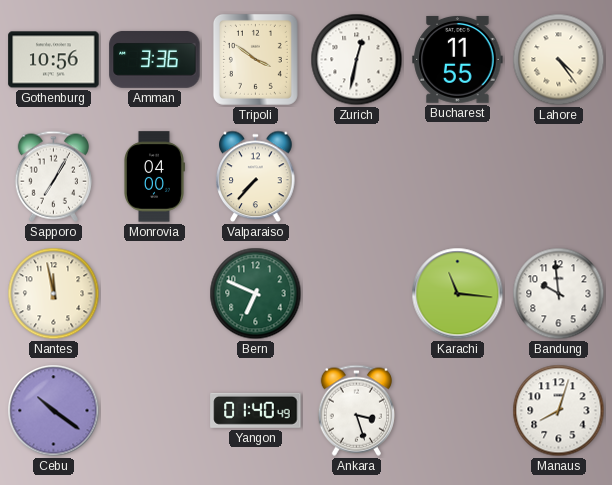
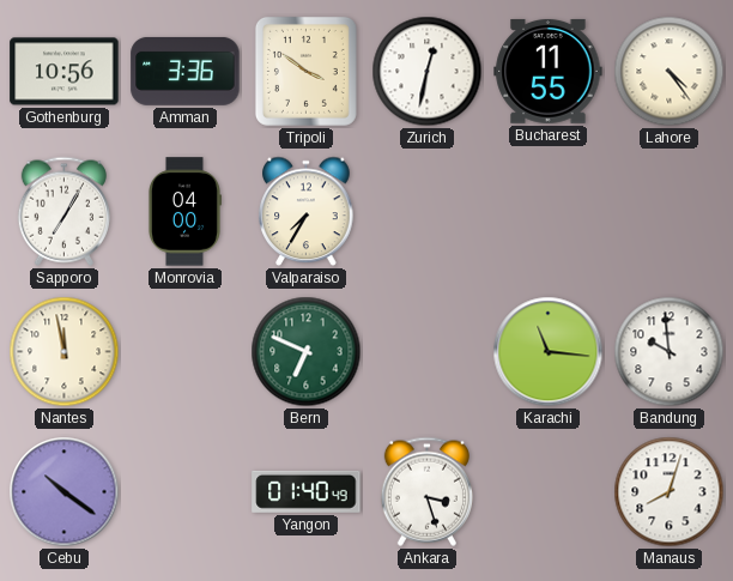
Valparaiso: 7:37 -> 7:35 (307, 212)
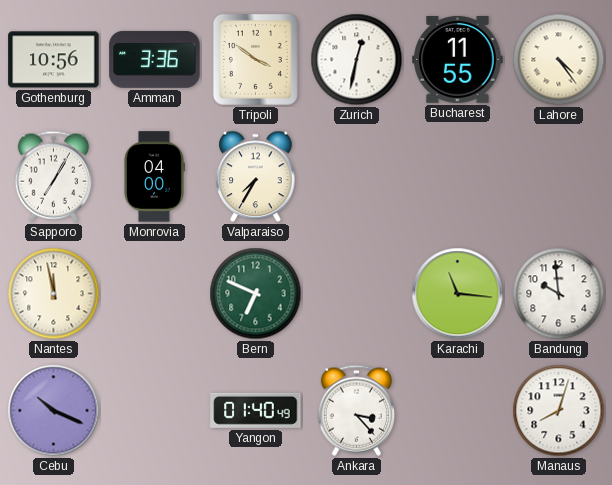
Cebu: 10:21 -> 10:19 (54, 411)
Ankara: 3:27 -> 3:23 (356, 410)
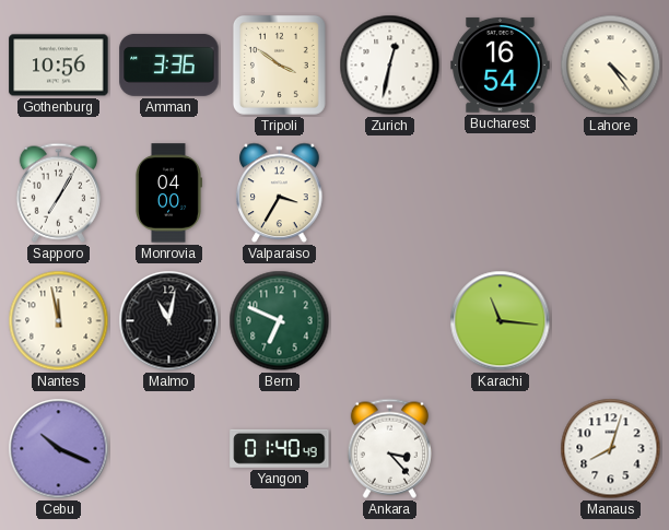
Bucharest: 11:55 -> 16:54 (501, 66)
Valparaiso: 7:35 -> 3:35 (280, 193)
Malmo: none -> 11:02 (169, 321)
Bandung: 9:59 -> none (559, 294)
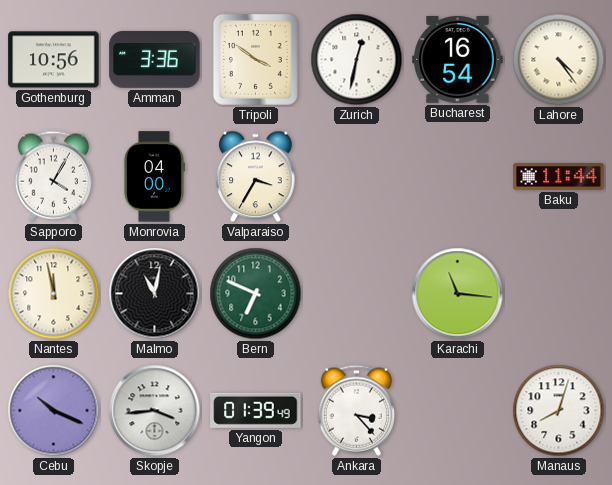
Sapporo: 7:05 -> 4:05 (53, 176)
Baku: none -> 11:44 (559, 177)
Skopje: none -> 3:44 (155, 411)
Yangon: 01:40 -> 01:39 (256, 410)
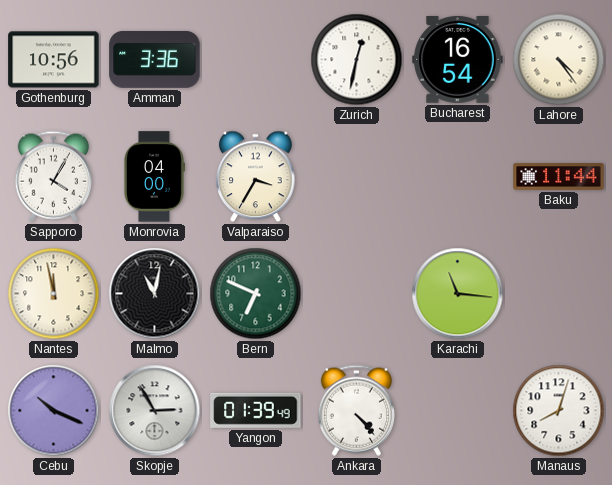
Tripoli: 3:51 -> none (255, 59)
Skopje: 3:44 -> 2:55 (155, 411)
Ankara: 3:23 -> 4:23 (356, 410)
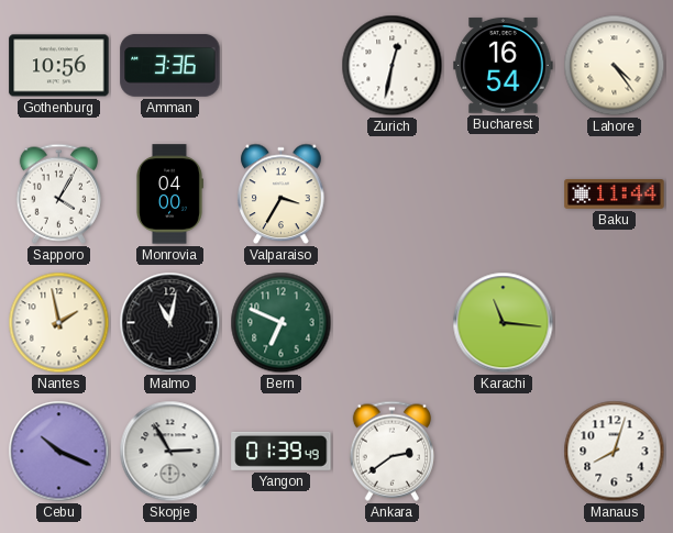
Nantes: 11:58 -> 1:58 (59, 323)
Ankara: 4:23 -> 2:39 (391, 451)
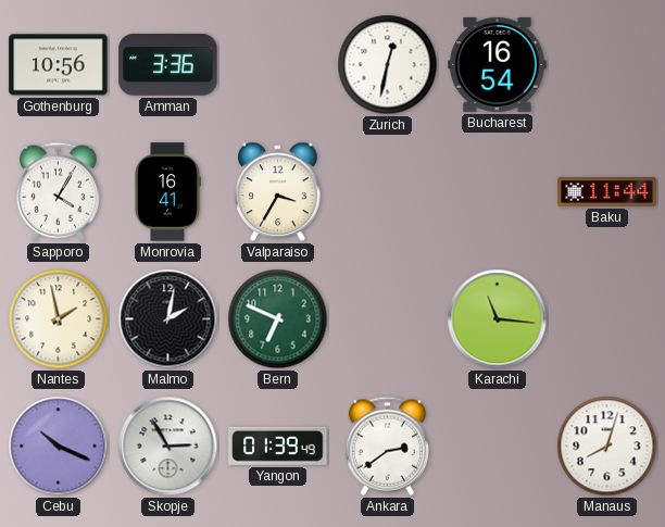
Lahore: 4:24 -> none (615, 66)
Monrovia: 04:00 -> 16:41 (167, 192)
Malmo: 11:02 -> 2:02 (168, 319)
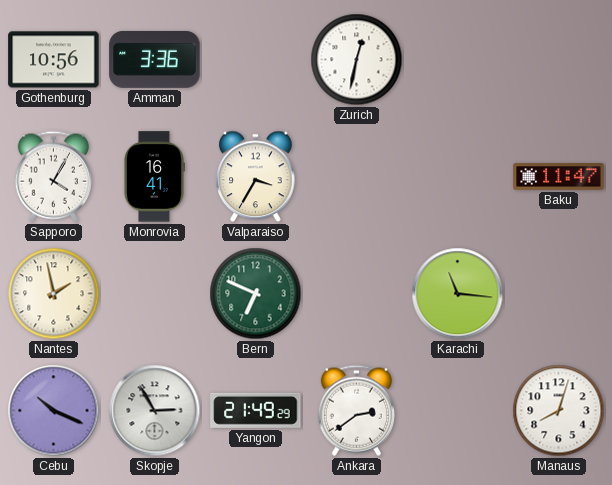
Bucharest: 16:54 -> none (498, 65)
Baku: 11:44 -> 11:47 (559, 177)
Malmo: 2:02 -> none (168, 319)
Yangon: 01:39 -> 21:49 (256, 410)
